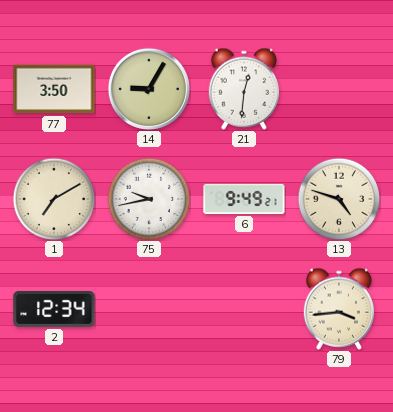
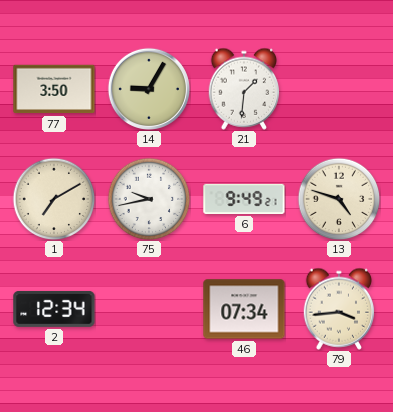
21: 12:31 -> 1:31 (244, 89)
46: none -> 07:34 (244, 309)
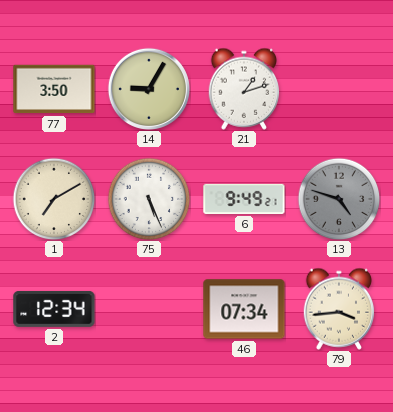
21: 1:31 -> 1:12 (244, 89)
75: 9:43 -> 5:26 (149, 199)
13 dial: cream -> grey (339, 199)
